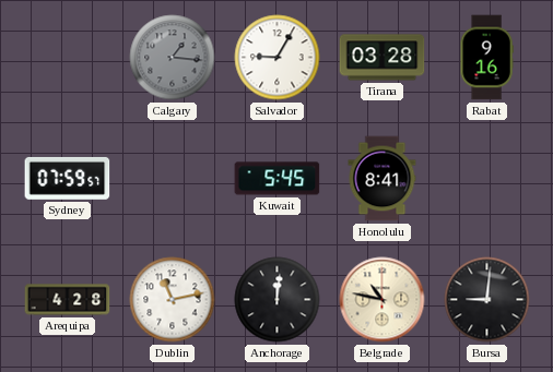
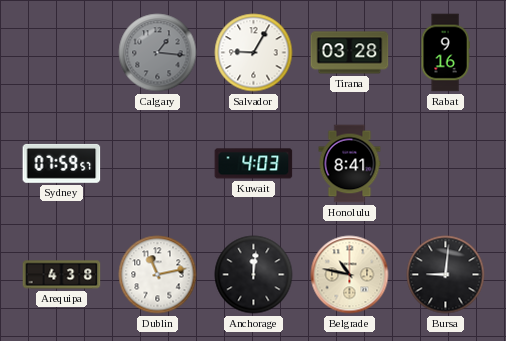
Kuwait: 5:45 -> 4:03 (254, 164)
Arequipa: 4:28 -> 4:38 (62, 275)
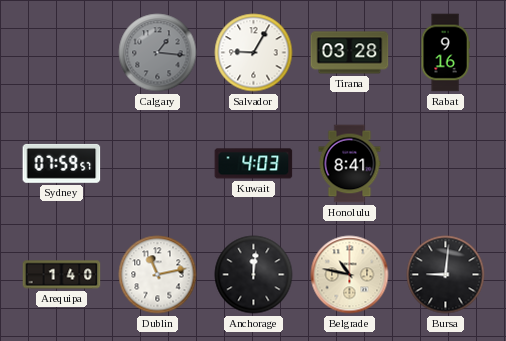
Arequipa: 4:38 -> 1:40 (62, 275)
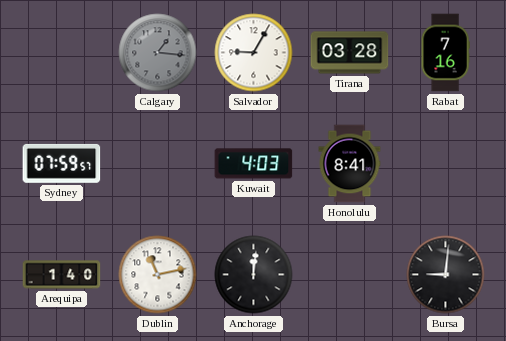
Rabat: 9:16 -> 7:16 (445, 53)
Belgrade: 10:47 -> none (350, 275)
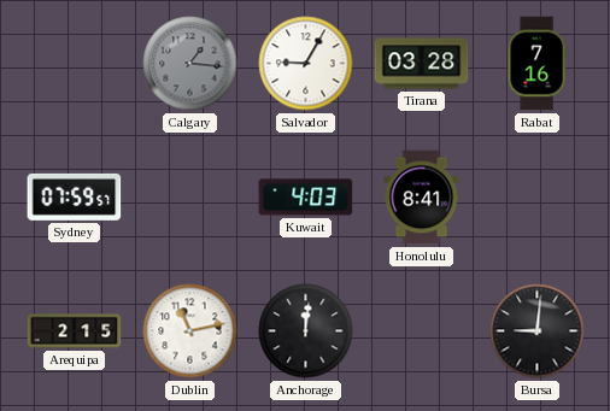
Arequipa: 1:40 -> 2:15 (75, 331)
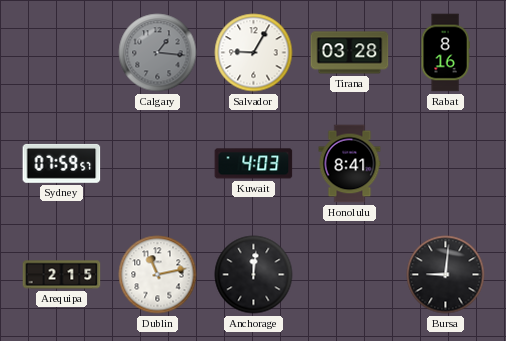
Rabat: 7:16 -> 8:16 (445, 53)
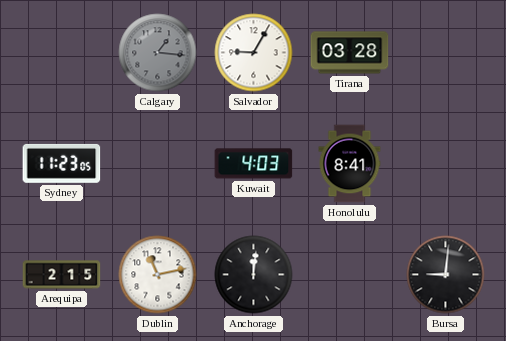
Rabat: 8:16 -> none (445, 53)
Sydney: 07:59 -> 11:23 (62, 163)
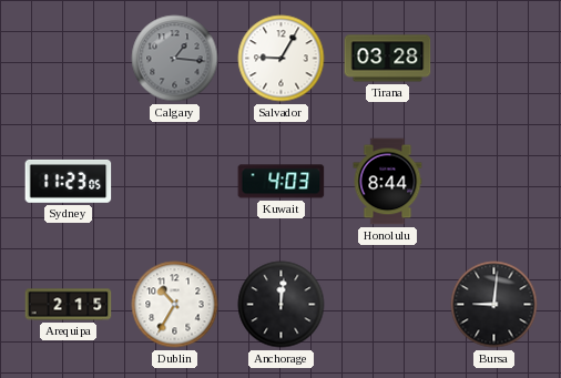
Honolulu: 8:41 -> 8:44 (388, 182)
Dublin: 11:13 -> 10:35 (175, 305)
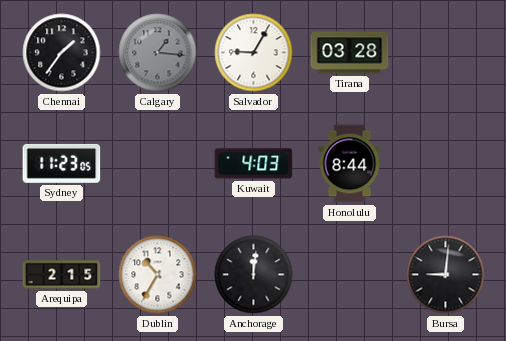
Chennai: none -> 1:36 (62, 53)
